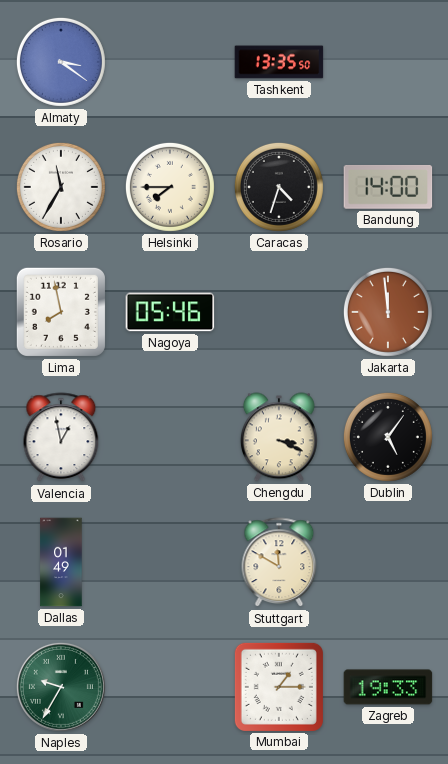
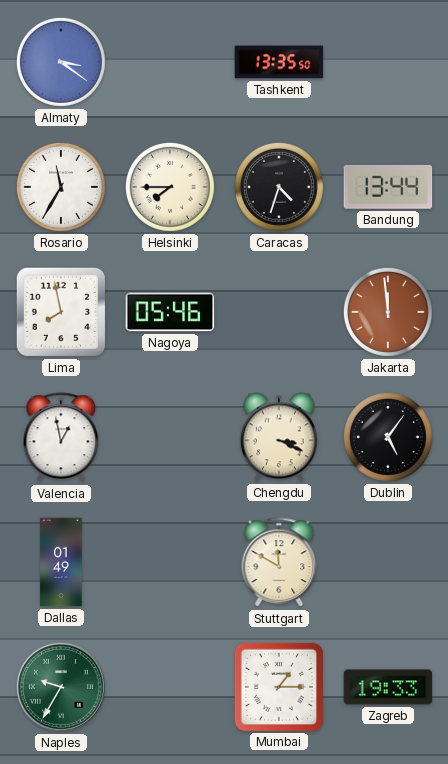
Bandung: 14:00 -> 13:44 (388, 187)
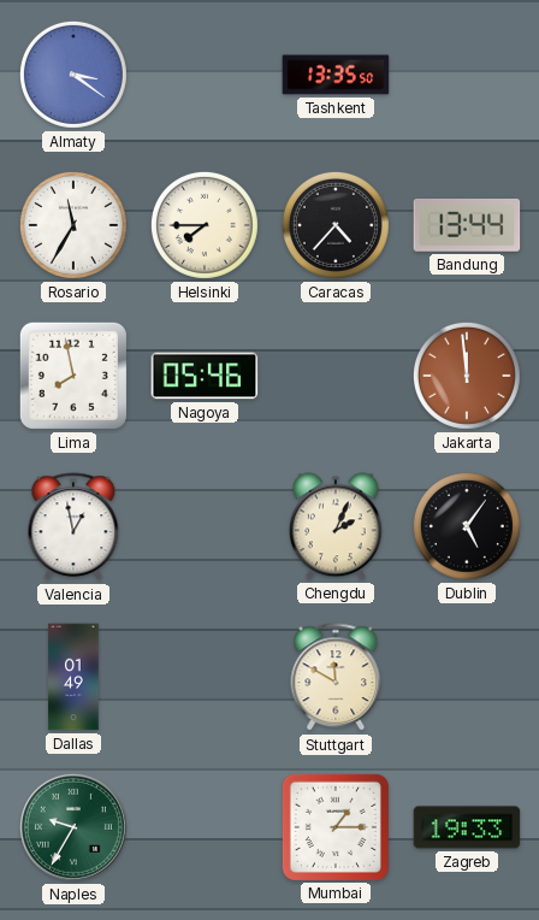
Caracas: 4:33 -> 4:37 (336, 225)
Chengdu: 3:19 -> 2:04 (336, 526)
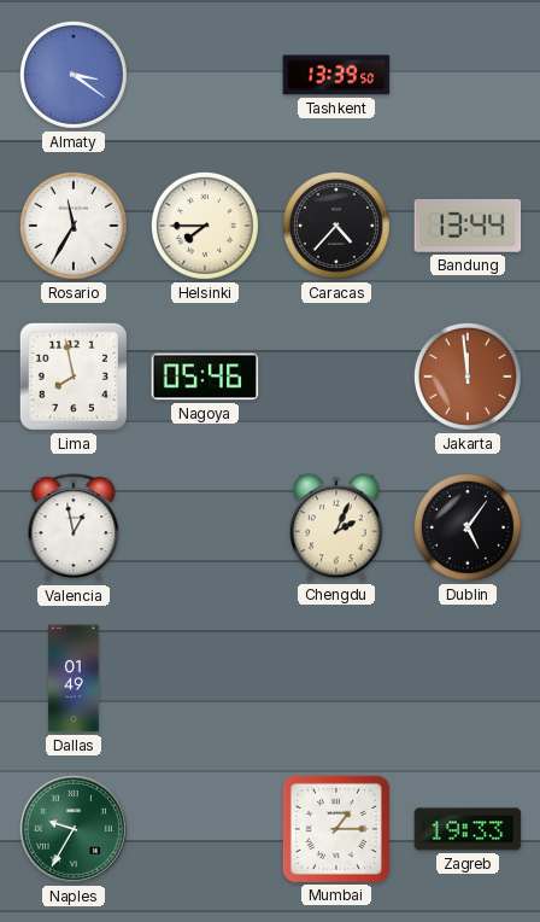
Tashkent: 13:35 -> 13:39 (336, 75)
Stuttgart: 11:50 -> none (336, 678)
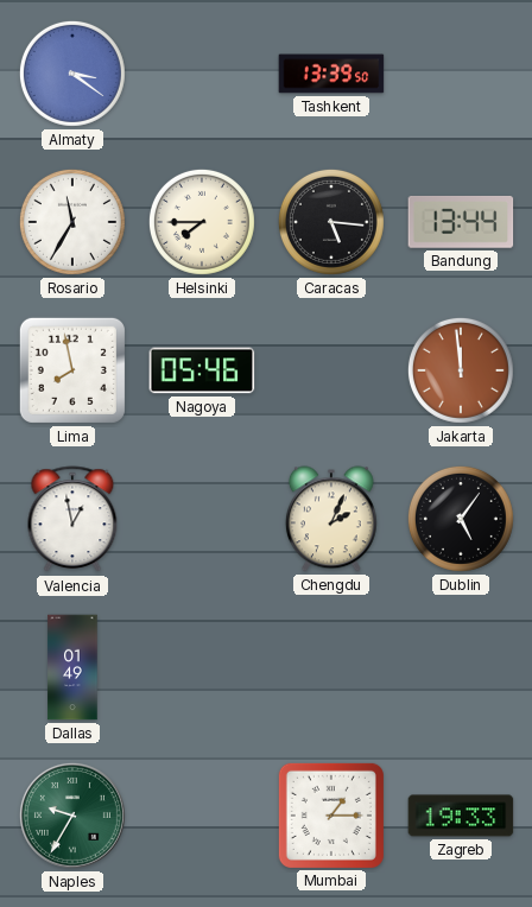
Caracas: 4:37 -> 5:16 (331, 222)
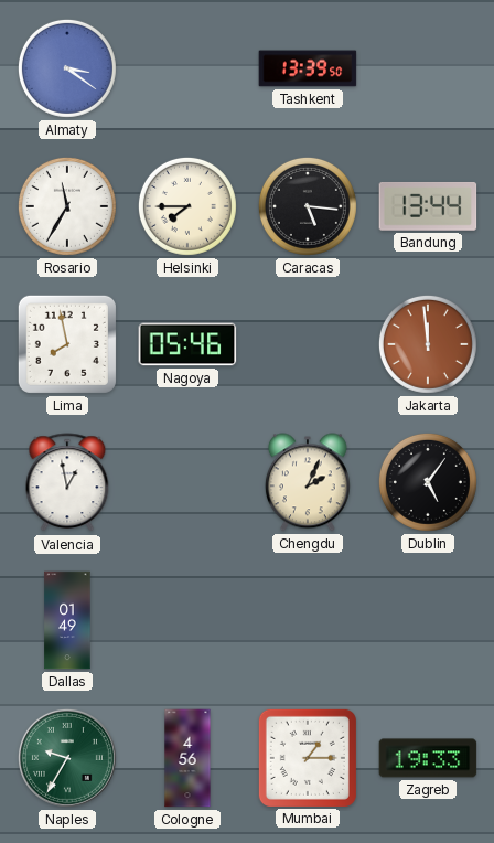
Cologne: none -> 4:56 (187, 758)
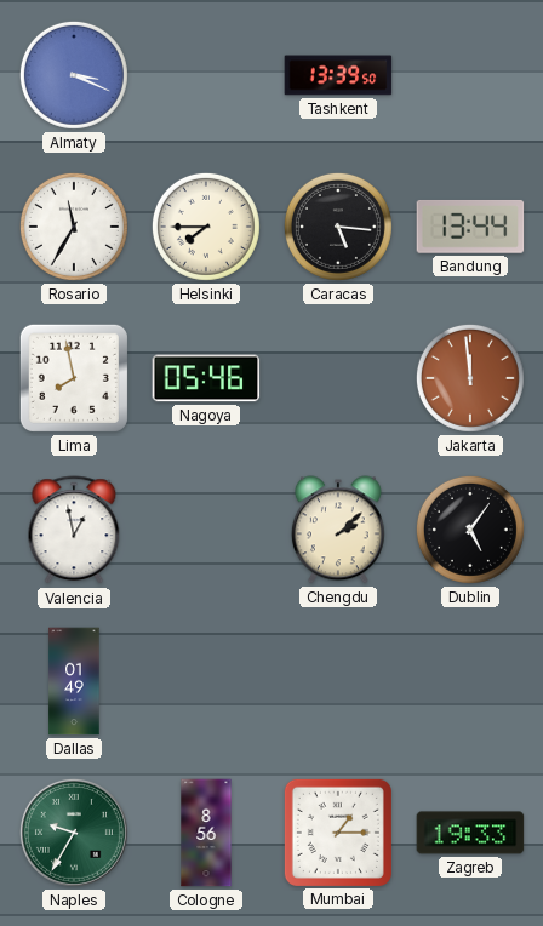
Almaty: 3:21 -> 3:19 (74, 75)
Chengdu: 2:04 -> 2:08 (338, 530)
Cologne: 4:56 -> 8:56 (206, 833)
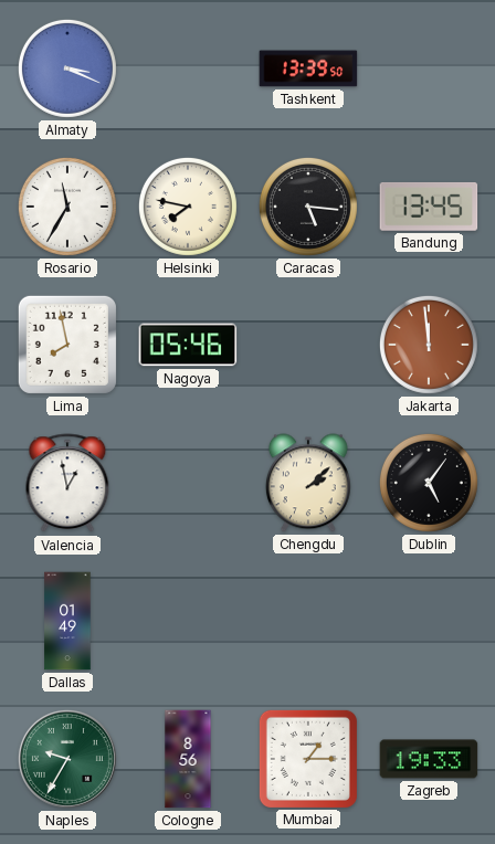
Helsinki: 7:45 -> 7:47 (188, 207)
Bandung: 13:44 -> 13:45 (429, 207)
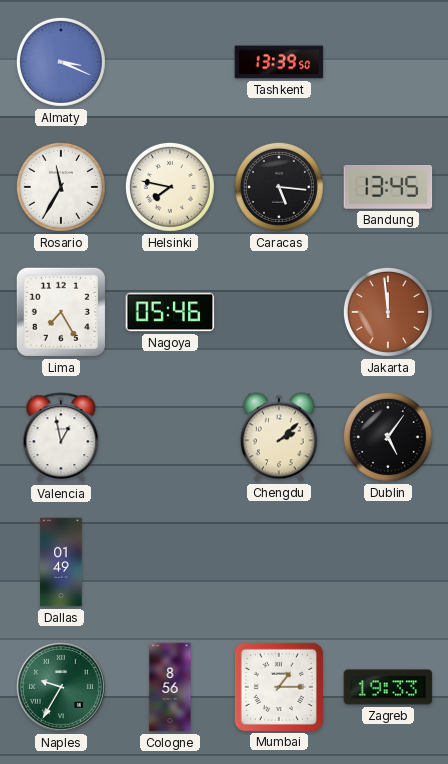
Lima: 7:58 -> 7:25 (61, 312)
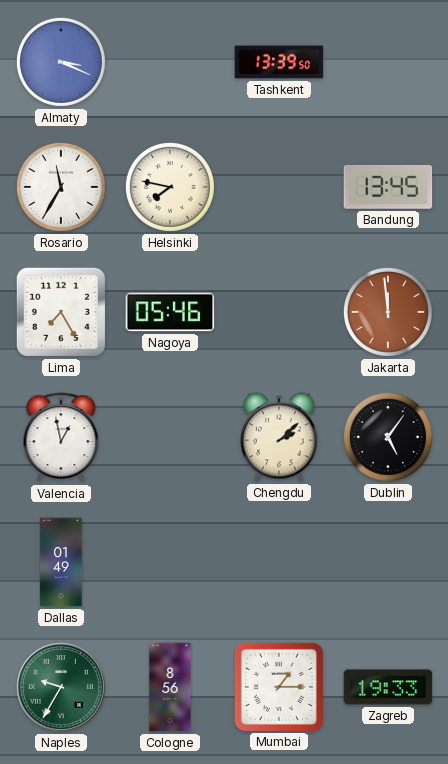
Caracas: 5:16 -> none (279, 187)
